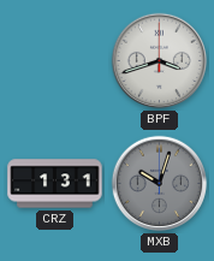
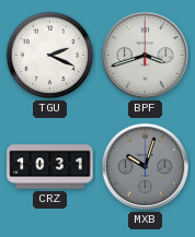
TGU: none -> 2:19 (50, 56)
CRZ: 1:31 -> 10:31 (50, 167)
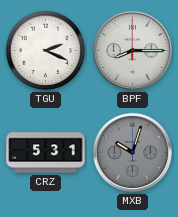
BPF: 3:42 -> 8:15 (133, 51)
CRZ: 10:31 -> 5:31 (46, 153)
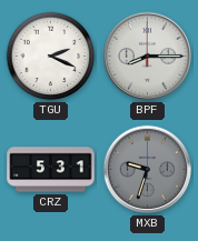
MXB: 10:03 -> 9:33 (148, 170)
